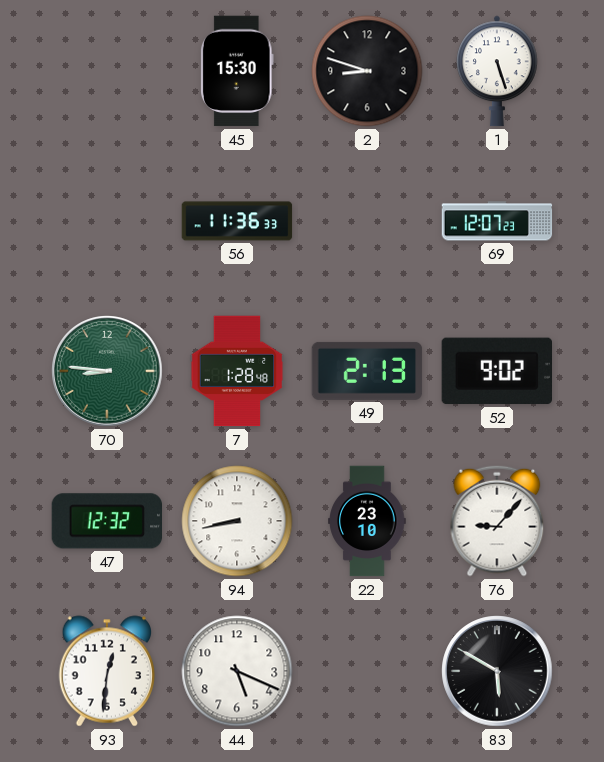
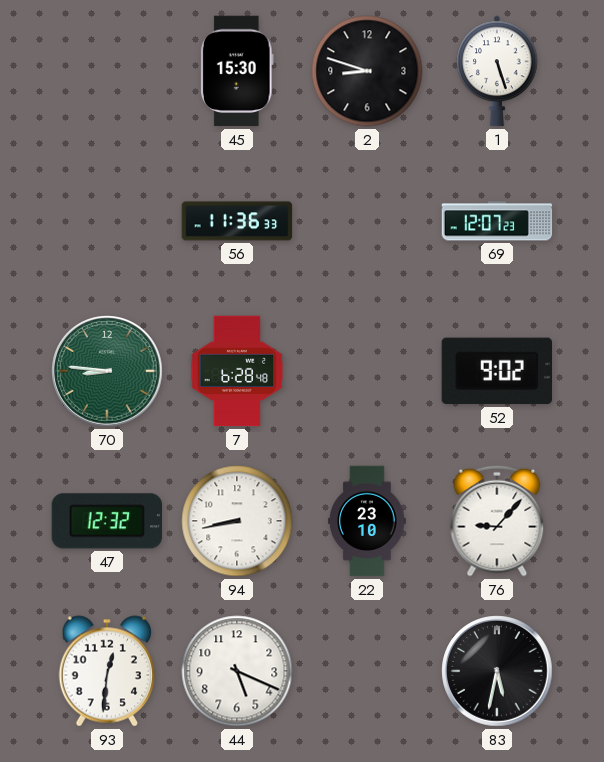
7: 1:28 -> 6:28 (237, 371)
49: 2:13 -> none (367, 371)
83: 5:50 -> 5:32 (497, 671)
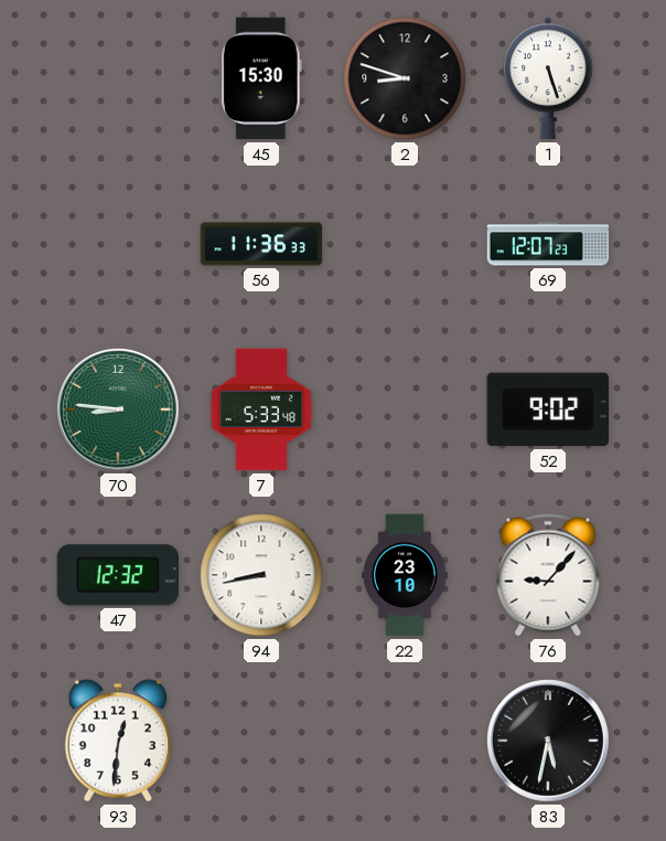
7: 6:28 -> 5:33 (261, 409)
44: 5:19 -> none (237, 671)
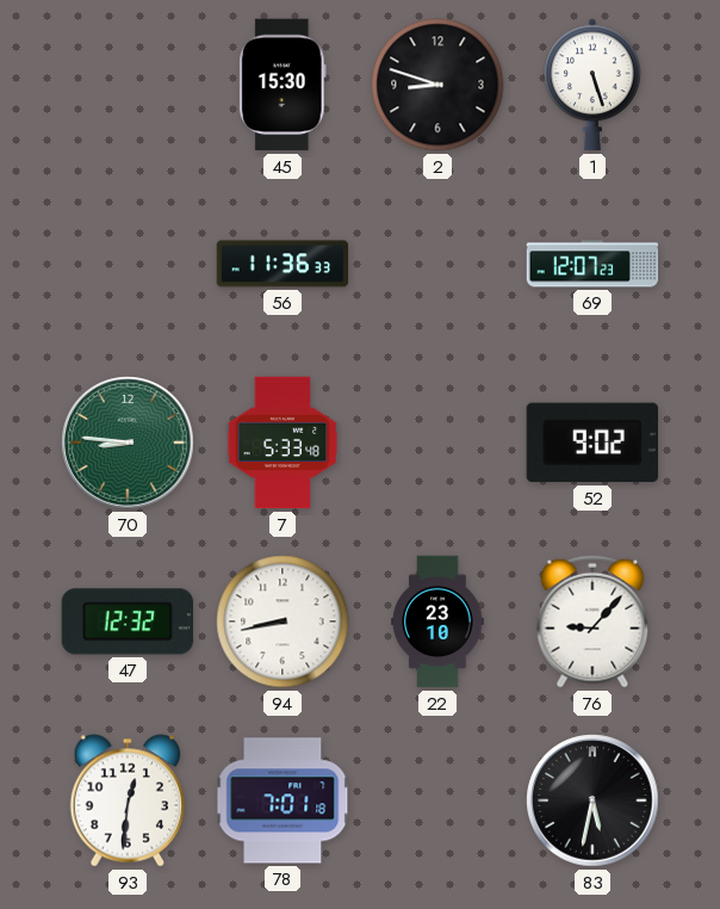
78: none -> 7:01 (283, 800)
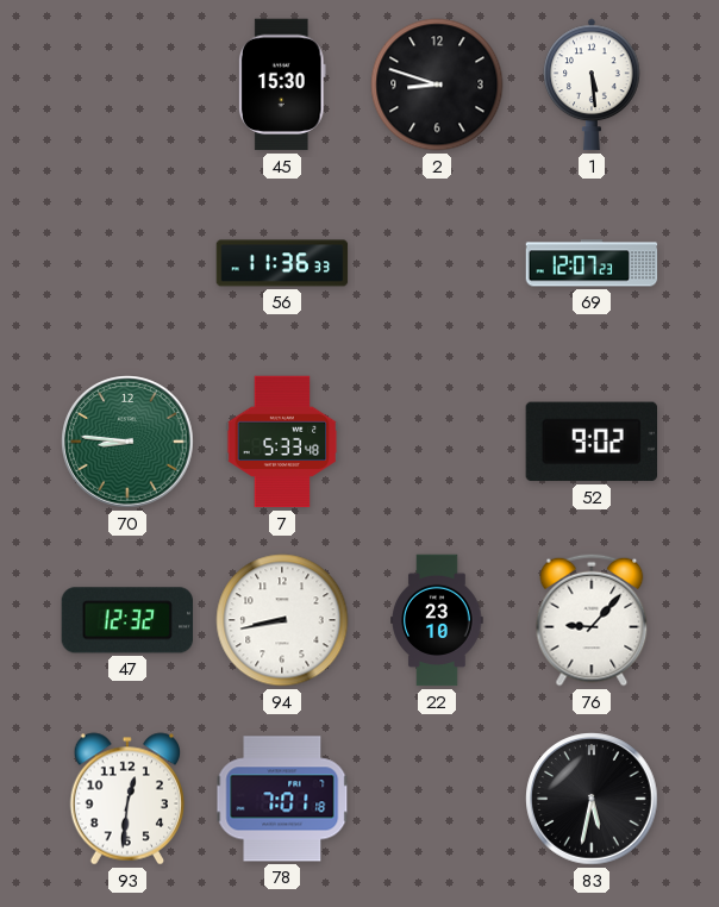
1: 5:27 -> 5:29 (592, 85)
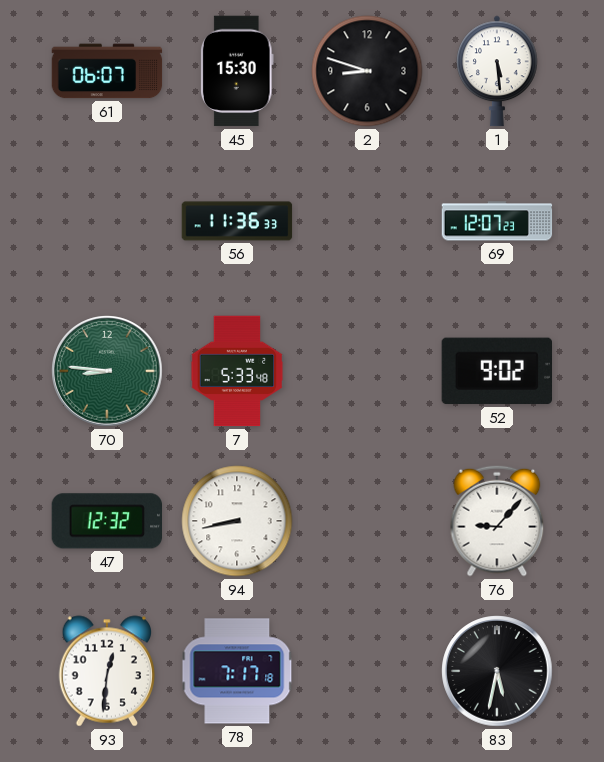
61: none -> 06:07 (107, 71)
22: 23:10 -> none (437, 620)
78: 7:01 -> 7:17 (237, 671)
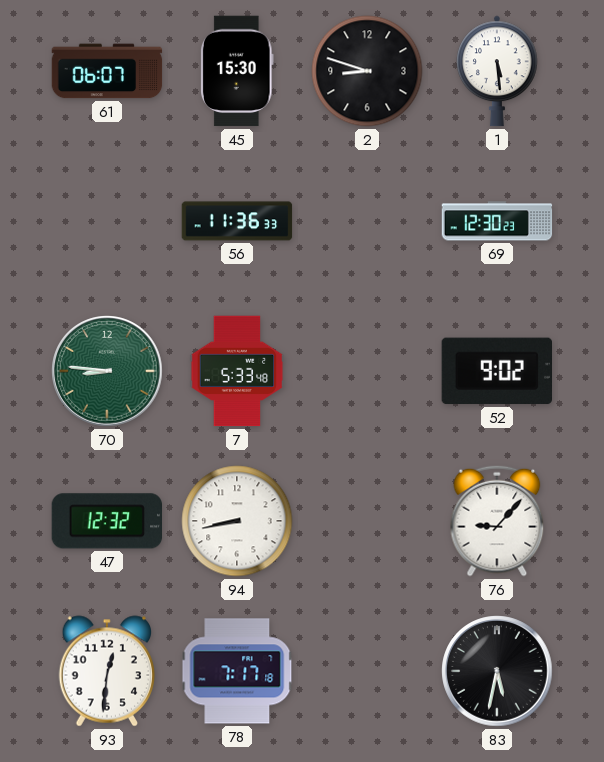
69: 12:07 -> 12:30 (497, 221)
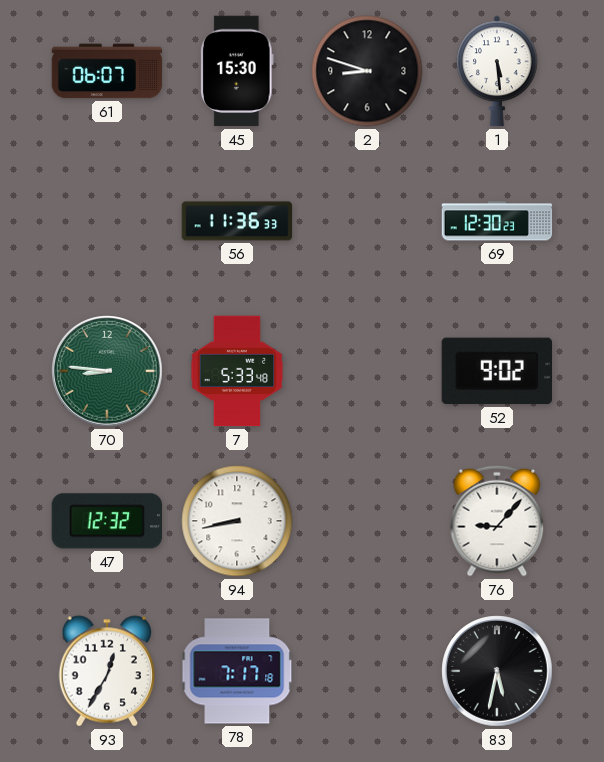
93: 12:31 -> 12:35 (107, 671)
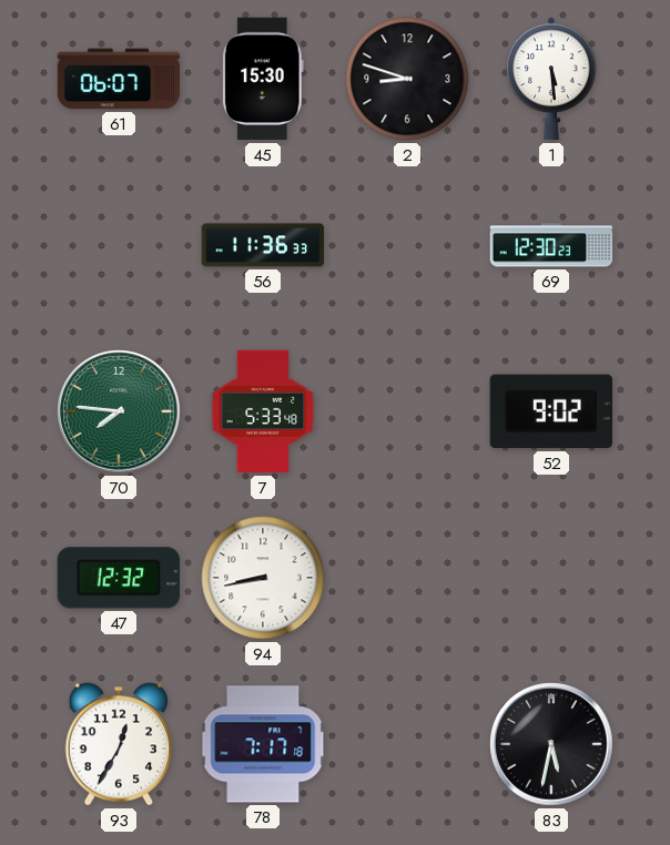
70: 8:46 -> 7:46 (119, 411)
76: 9:07 -> none (497, 521)
